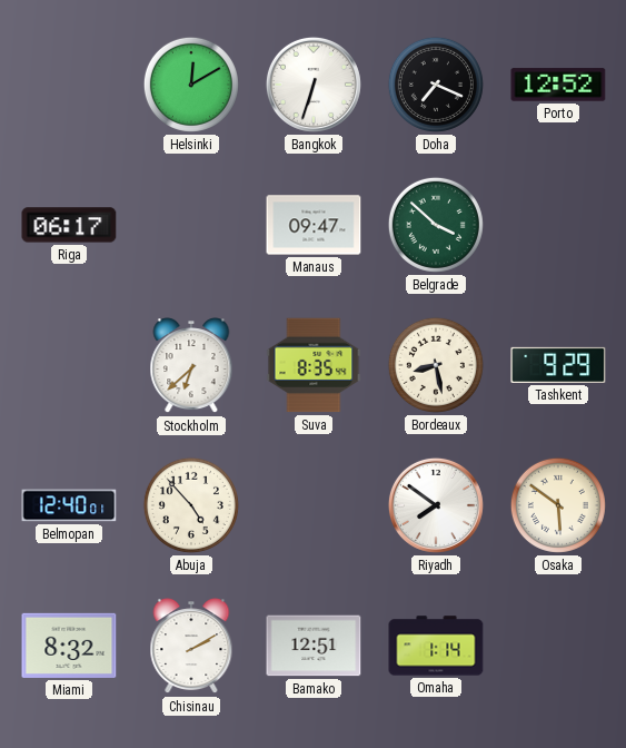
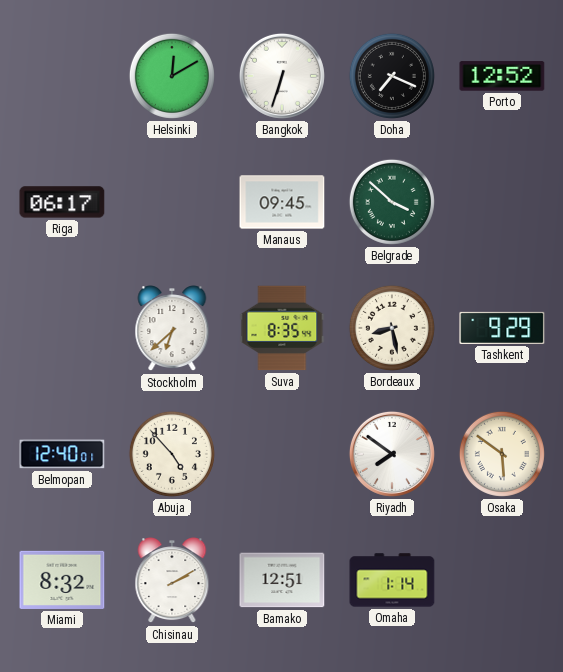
Manaus: 09:47 -> 09:45 (282, 202)
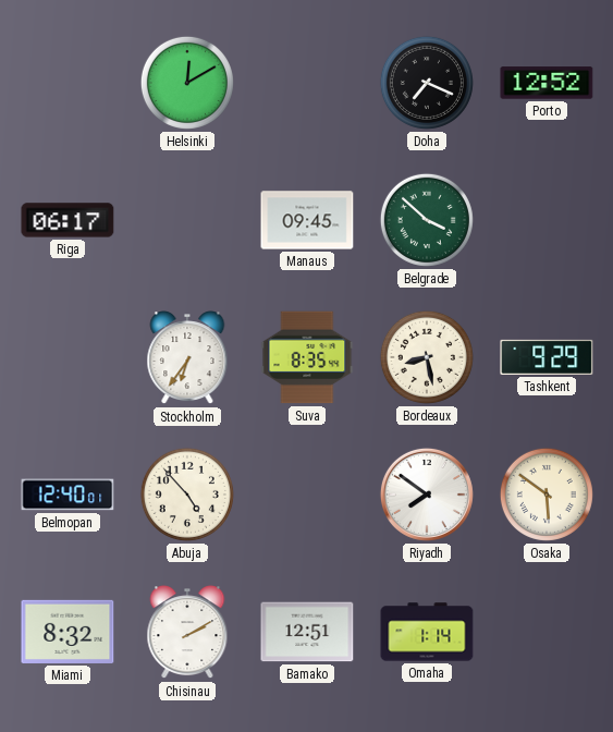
Bangkok: 6:33 -> none (282, 76)
Stockholm: 6:38 -> 6:36 (187, 358)
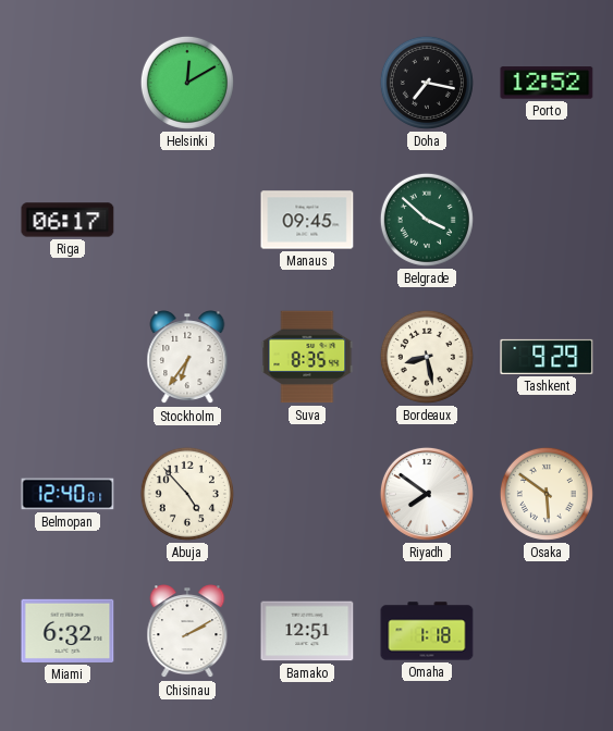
Doha: 7:19 -> 7:17 (427, 83)
Miami: 8:32 -> 6:32 (68, 631)
Omaha: 1:14 -> 1:18 (427, 631)
